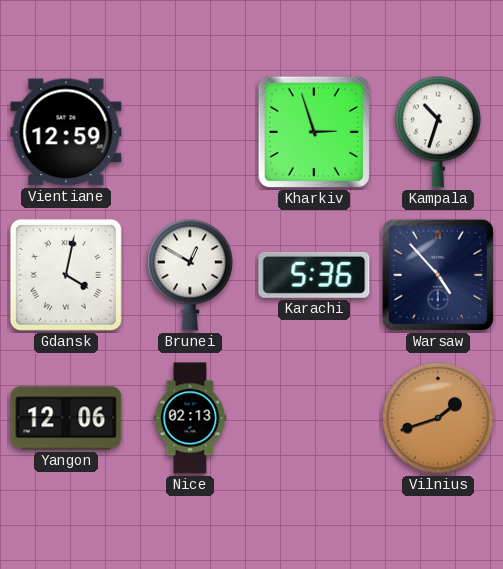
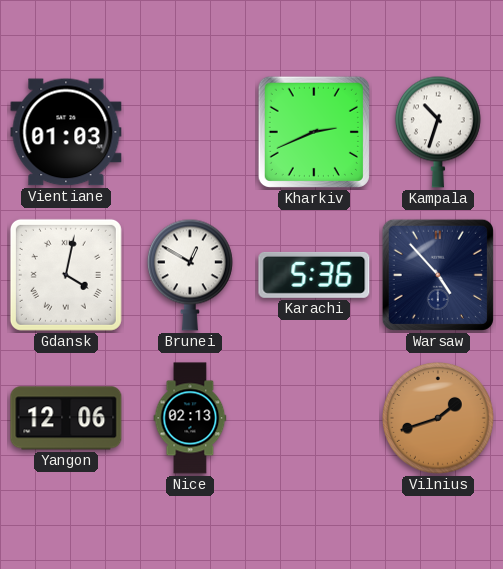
Vientiane: 12:59 -> 01:03 (66, 132)
Kharkiv: 2:57 -> 2:41 (314, 132)
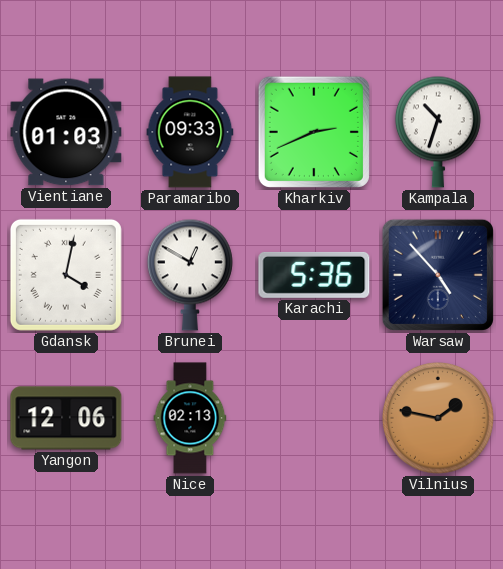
Paramaribo: none -> 09:33 (190, 132)
Vilnius: 1:42 -> 1:47 (438, 418)
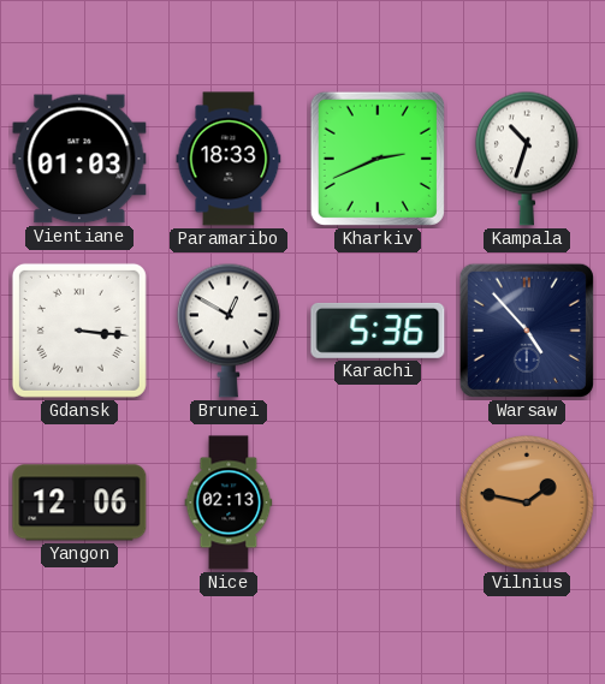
Paramaribo: 09:33 -> 18:33 (229, 159)
Gdansk: 4:02 -> 3:16 (79, 331)
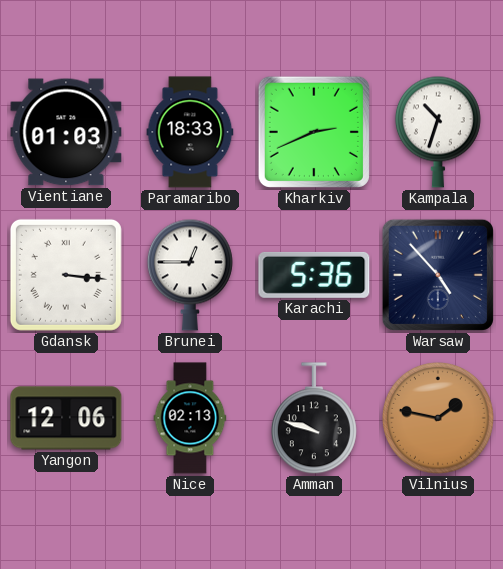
Brunei: 12:50 -> 12:45 (190, 275)
Amman: none -> 9:48 (314, 419)
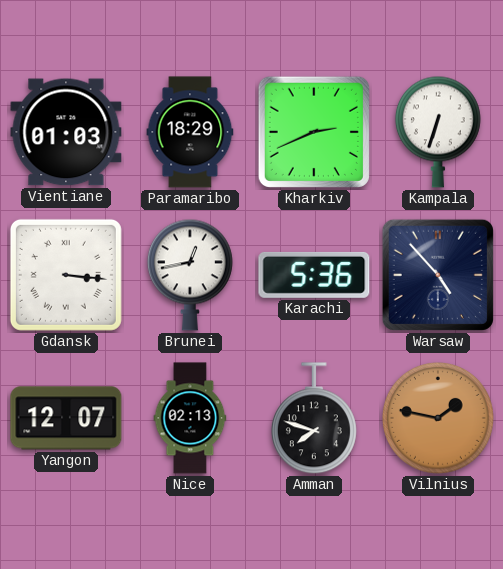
Paramaribo: 18:33 -> 18:29 (190, 132)
Kampala: 10:33 -> 6:33 (438, 132)
Brunei: 12:45 -> 12:43 (190, 275)
Yangon: 12:06 -> 12:07 (66, 418)
Amman: 9:48 -> 7:48 (314, 419)
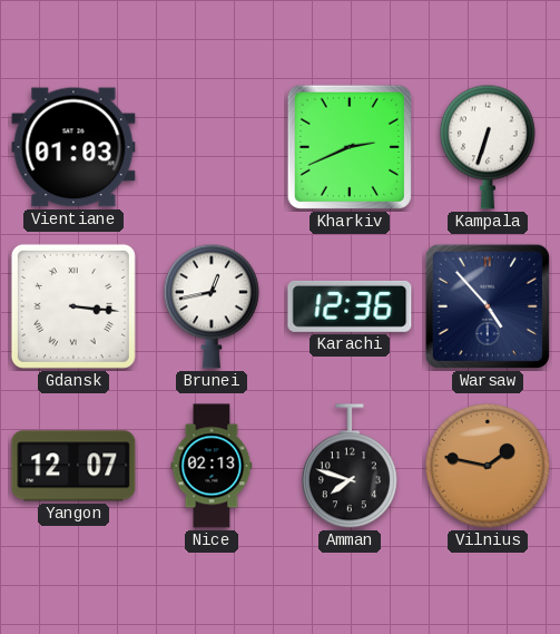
Paramaribo: 18:29 -> none (190, 132)
Karachi: 5:36 -> 12:36 (350, 306)
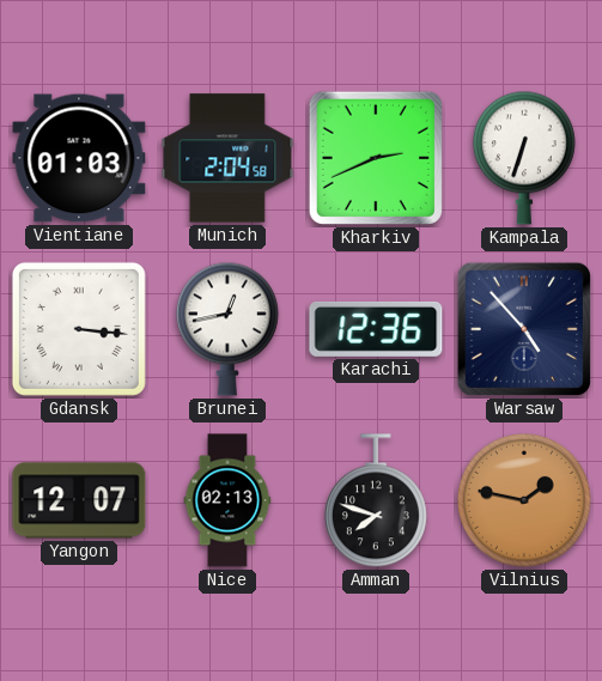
Munich: none -> 2:04 (227, 158)
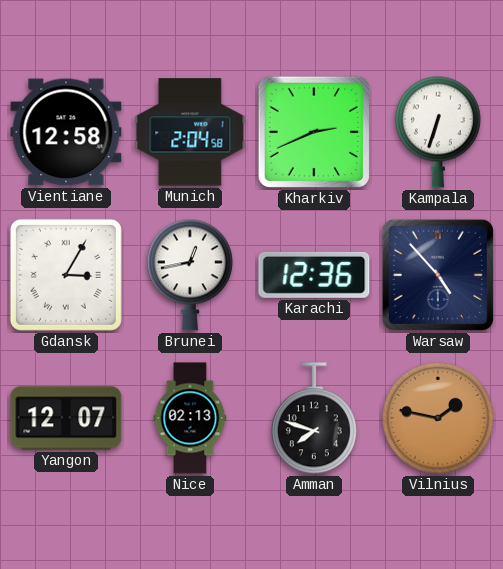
Vientiane: 01:03 -> 12:58 (66, 132)
Gdansk: 3:16 -> 3:05 (66, 275)
